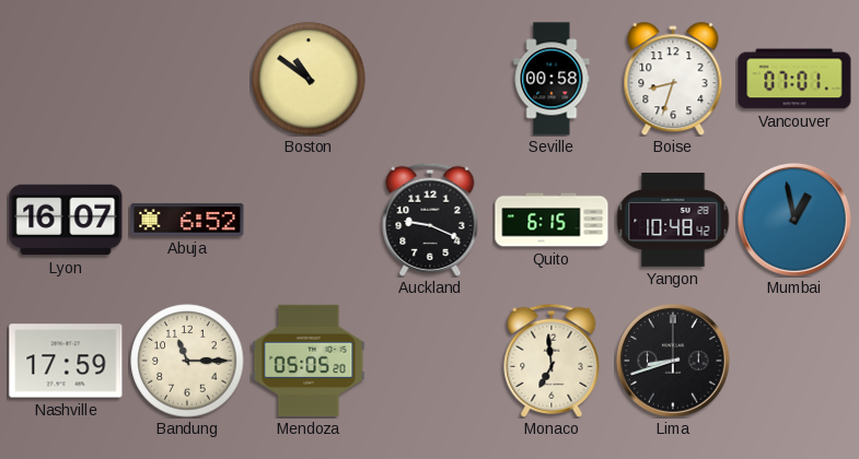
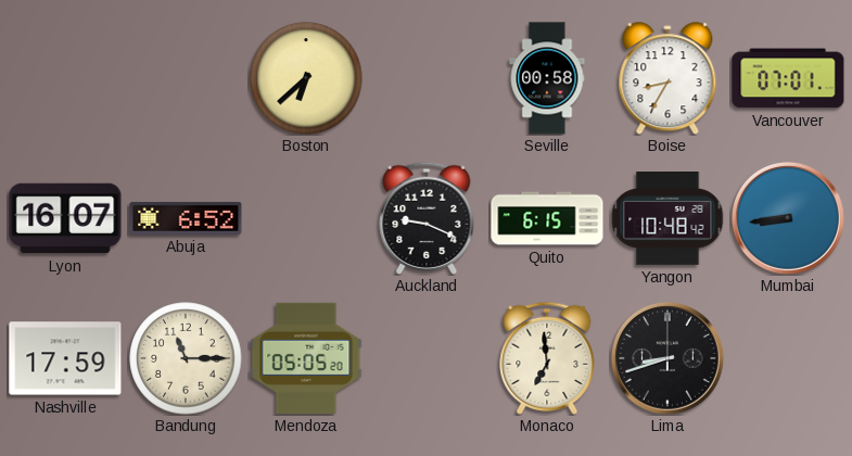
Boston: 10:51 -> 6:38 (306, 78)
Boise: 8:33 -> 8:35 (667, 78)
Mumbai: 12:58 -> 8:44 (788, 218)
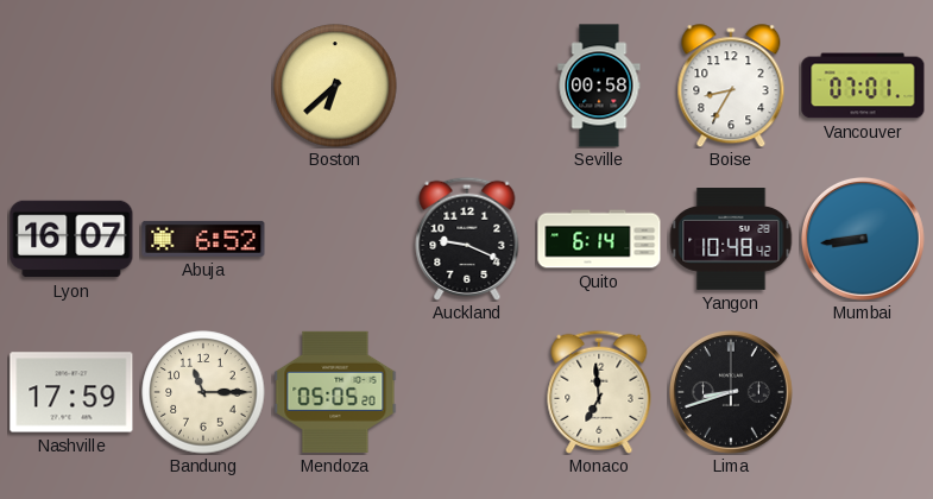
Quito: 6:15 -> 6:14 (599, 239)
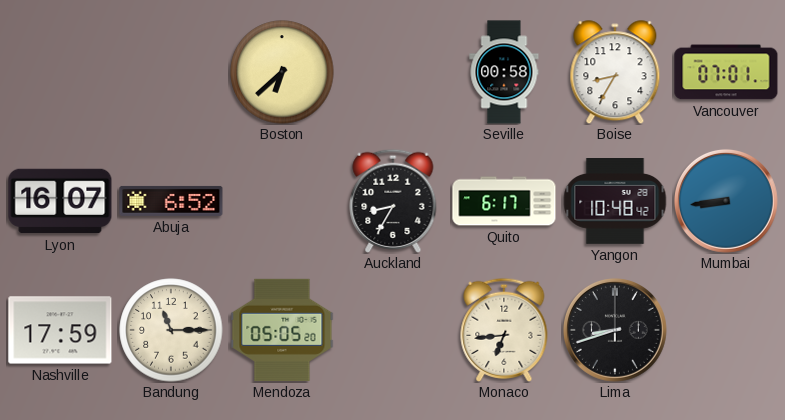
Auckland: 9:19 -> 8:35 (393, 201)
Quito: 6:14 -> 6:17 (504, 201)
Monaco: 6:59 -> 6:44 (504, 330)
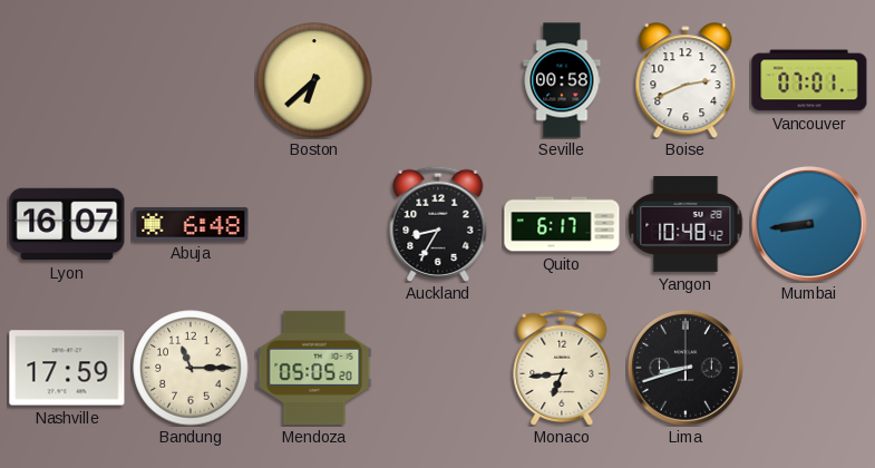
Boise: 8:35 -> 2:41 (686, 80)
Abuja: 6:52 -> 6:48 (191, 224)
